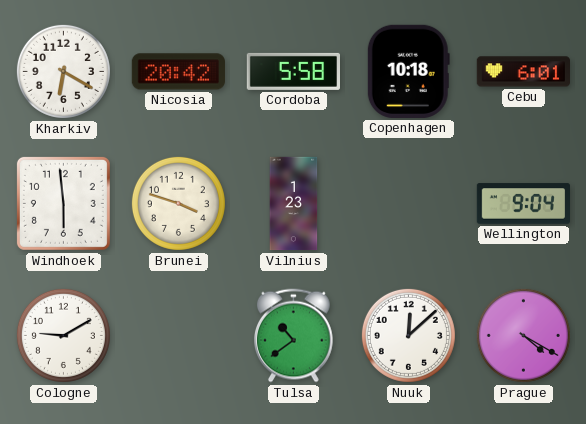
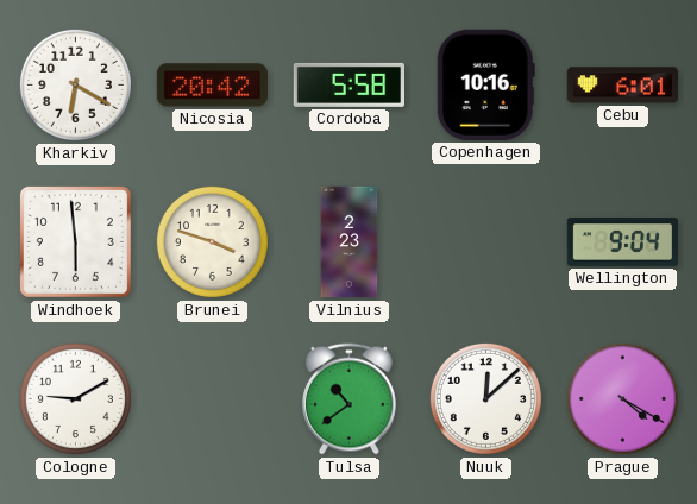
Copenhagen: 10:18 -> 10:16 (485, 84)
Vilnius: 1:23 -> 2:23 (350, 242)
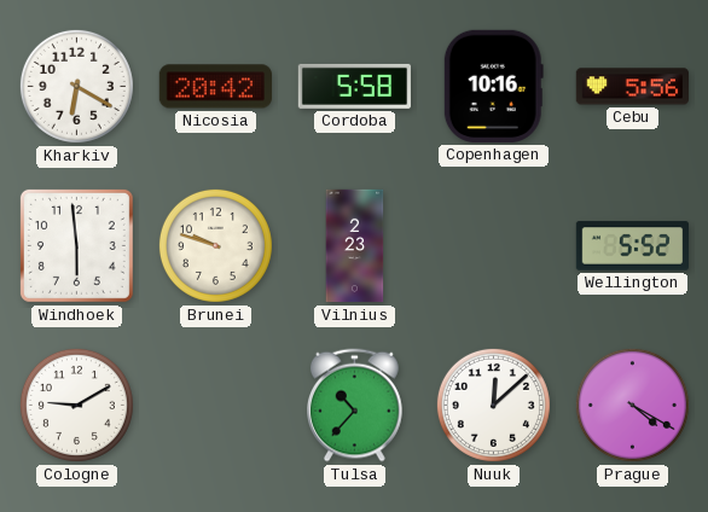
Cebu: 6:01 -> 5:56 (632, 87)
Brunei: 3:48 -> 9:48 (215, 245)
Wellington: 9:04 -> 5:52 (632, 246)
Tulsa: 10:39 -> 10:37 (355, 406)
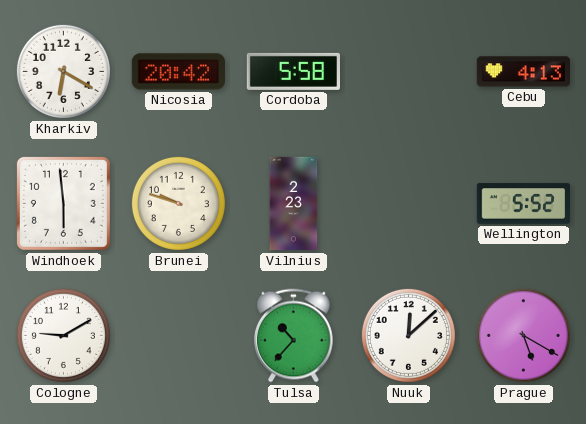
Copenhagen: 10:16 -> none (493, 86)
Cebu: 5:56 -> 4:13 (523, 72)
Prague: 4:20 -> 5:20 (523, 335)
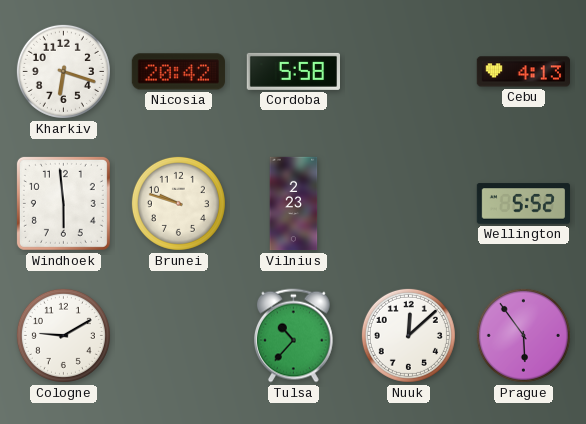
Kharkiv: 6:20 -> 6:18 (63, 71)
Prague: 5:20 -> 5:54 (523, 335)
